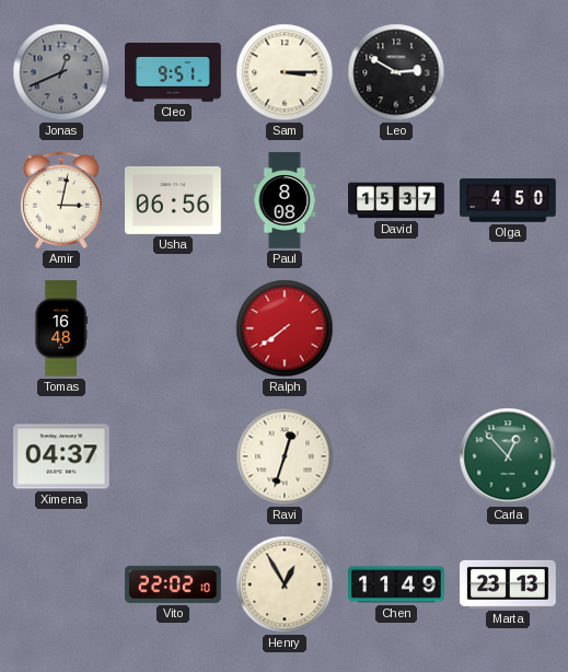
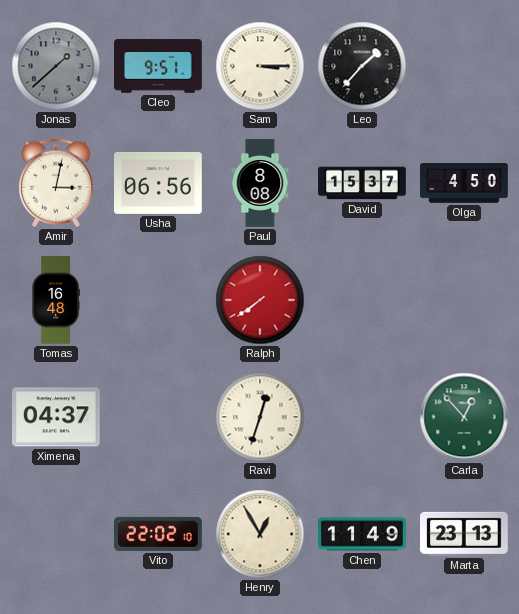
Jonas: 12:41 -> 1:38 (56, 66)
Leo: 2:50 -> 1:37 (362, 66)
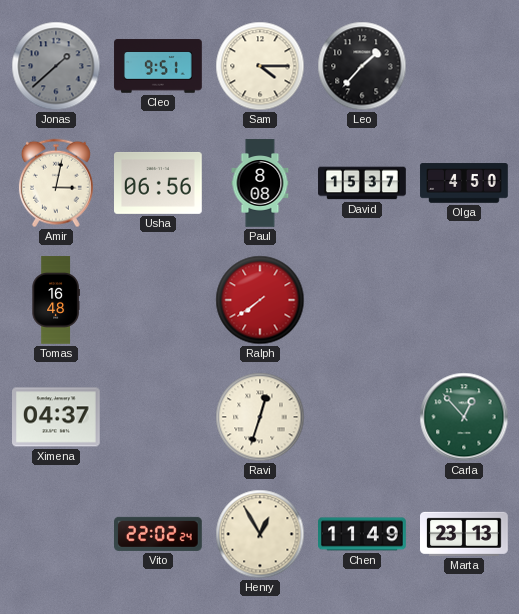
Sam: 3:15 -> 4:15 (260, 66)
Vito: 22:02:10 -> 22:02:24 (159, 534)
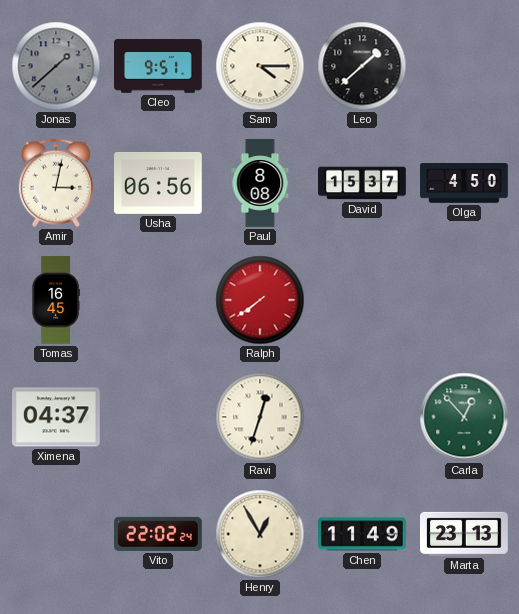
Leo: 1:37 -> 1:38 (362, 66)
Tomas: 16:48 -> 16:45 (56, 300)
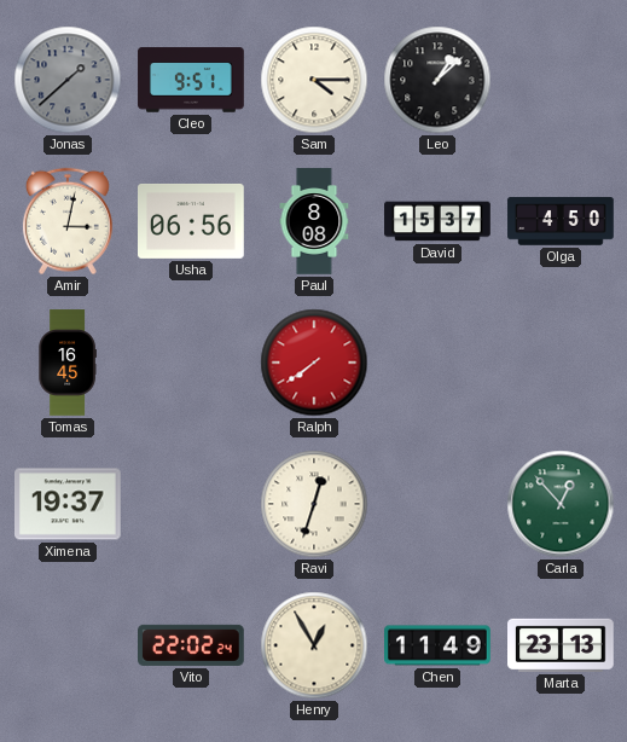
Leo: 1:38 -> 1:08 (437, 80)
Ximena: 04:37 -> 19:37 (69, 504)
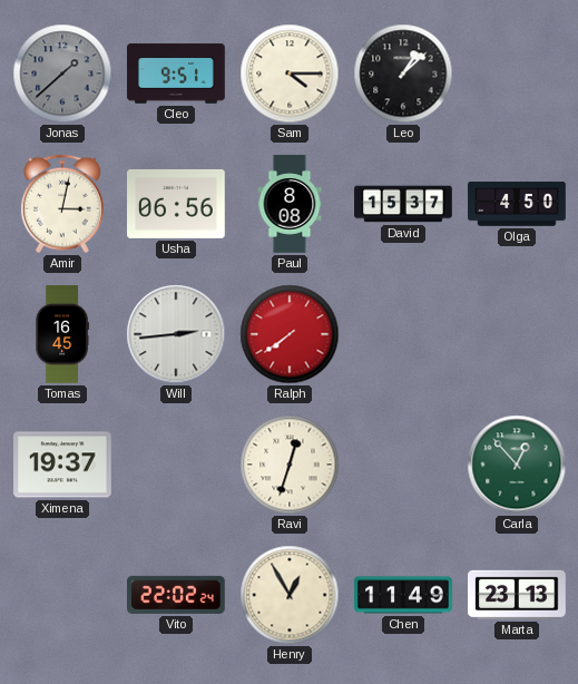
Will: none -> 2:44 (176, 334)
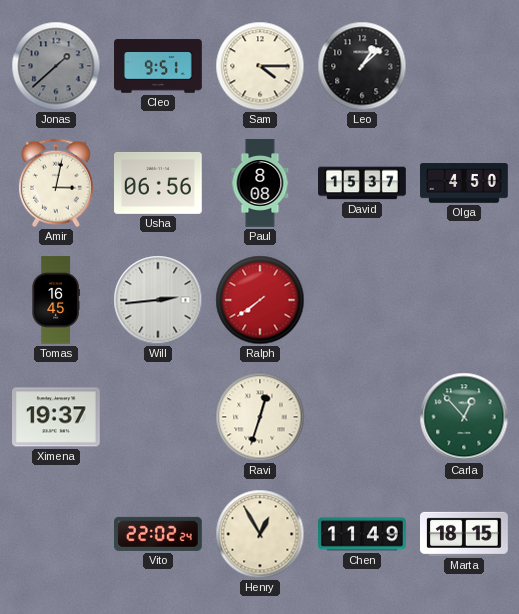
Marta: 23:13 -> 18:15 (464, 534)
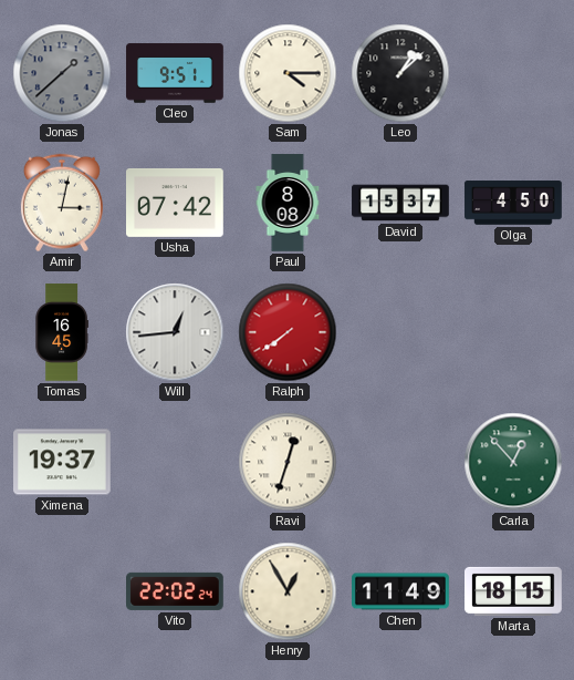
Usha: 06:56 -> 07:42 (176, 203)
Will: 2:44 -> 12:44 (175, 332)
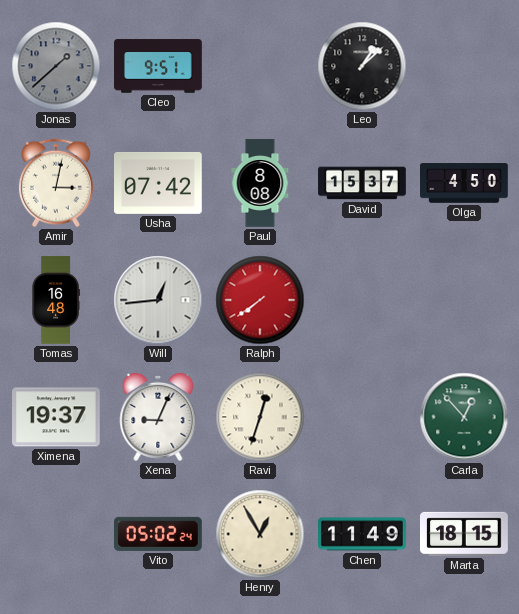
Sam: 4:15 -> none (288, 73)
Tomas: 16:45 -> 16:48 (56, 300)
Xena: none -> 9:04 (158, 417)
Vito: 22:02 -> 05:02 (159, 534)
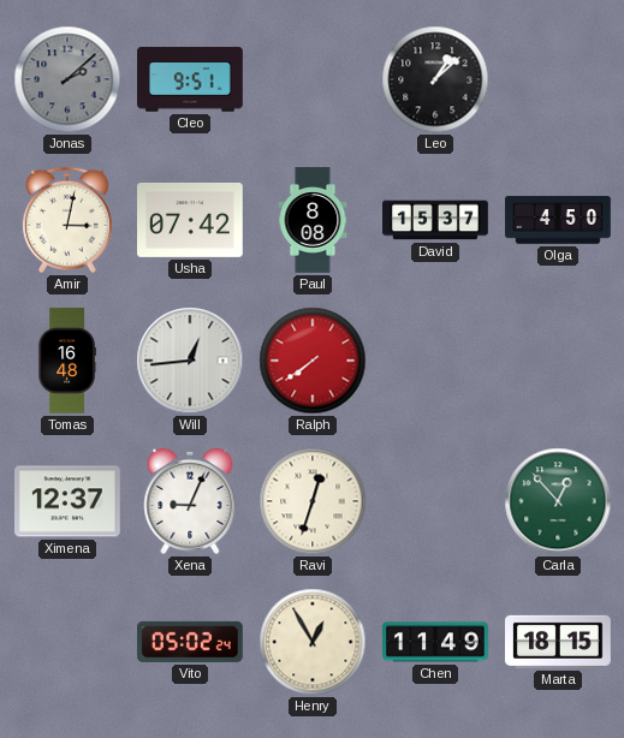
Jonas: 1:38 -> 2:08 (67, 79)
Ximena: 19:37 -> 12:37 (69, 501)
